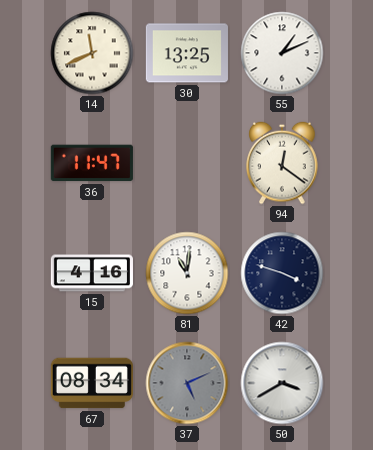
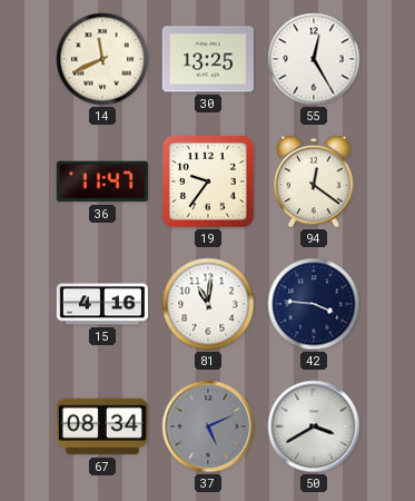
55: 1:11 -> 12:25 (314, 59)
19: none -> 9:36 (208, 181)
42: 3:48 -> 3:46 (314, 304)
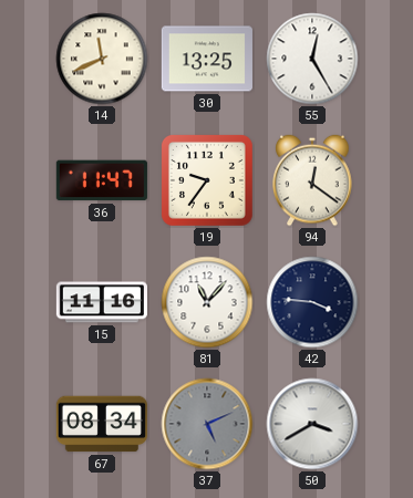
15: 4:16 -> 11:16 (102, 302)
81: 11:01 -> 11:07 (207, 302)
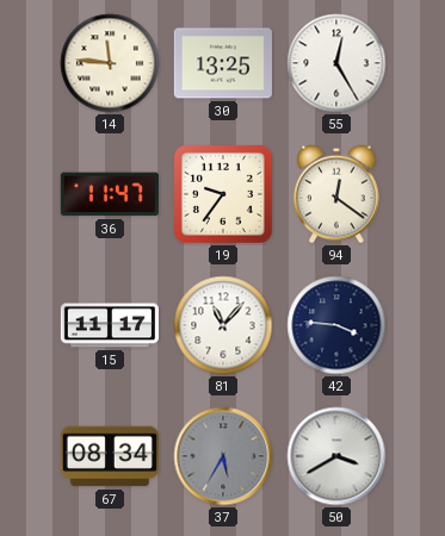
14: 11:41 -> 11:46 (110, 63)
15: 11:16 -> 11:17 (110, 325)
37: 5:11 -> 5:35 (223, 456)
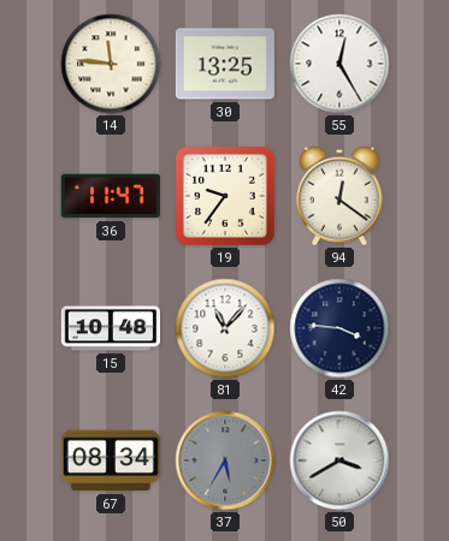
15: 11:17 -> 10:48 (111, 328)
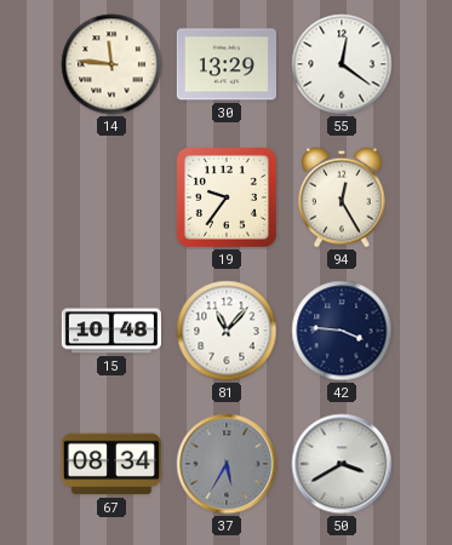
30: 13:25 -> 13:29 (227, 64)
55: 12:25 -> 12:21 (342, 64)
36: 11:47 -> none (111, 196)
94: 12:21 -> 12:25 (342, 197)
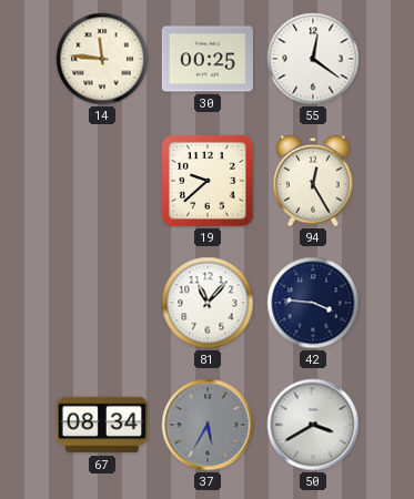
30: 13:29 -> 00:25 (208, 59)
19: 9:36 -> 9:38 (208, 181)
15: 10:48 -> none (111, 331)
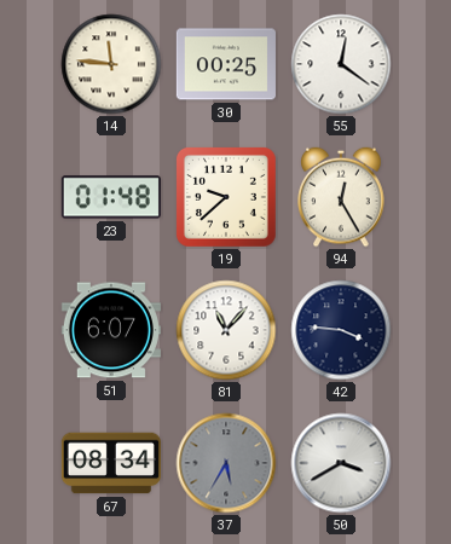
23: none -> 01:48 (111, 197)
51: none -> 6:07 (111, 330)
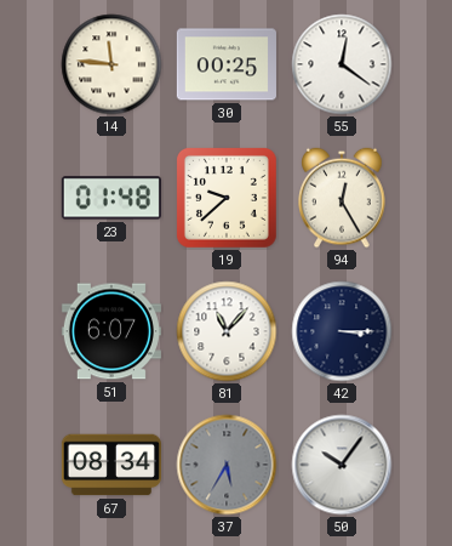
42: 3:46 -> 3:15 (342, 331)
50: 3:40 -> 10:06 (342, 465)
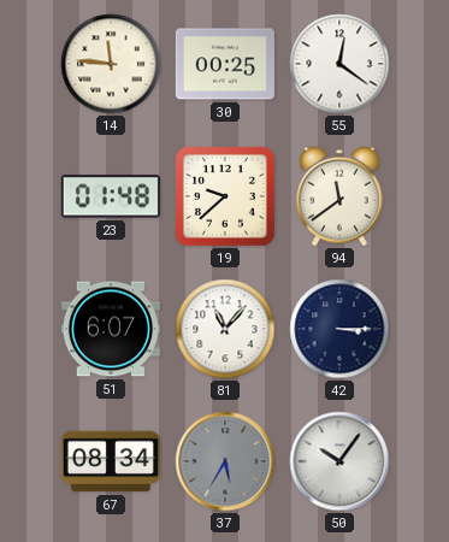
94: 12:25 -> 11:39 (339, 196)
